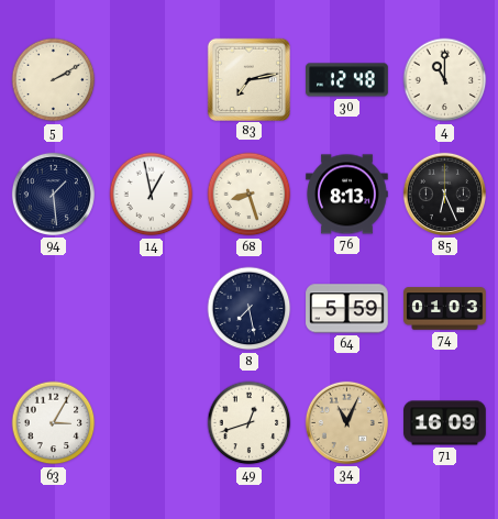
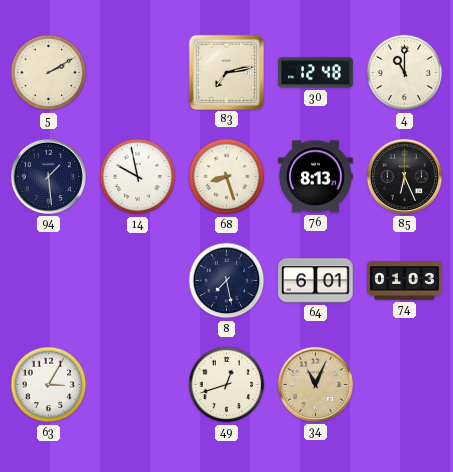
14: 12:58 -> 9:58 (138, 177)
64: 5:59 -> 6:01 (316, 281)
71: 16:09 -> none (445, 423)
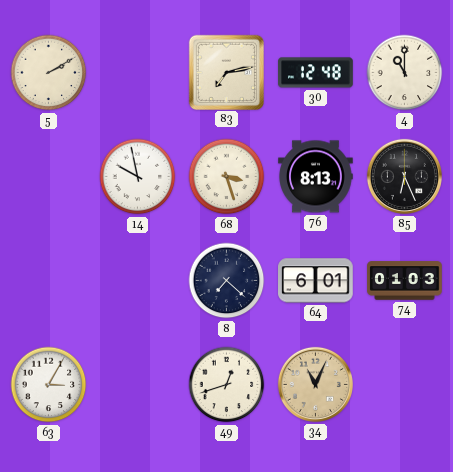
94: 1:29 -> none (48, 176)
68: 8:27 -> 3:27 (227, 177)
8: 7:28 -> 7:22 (227, 281)
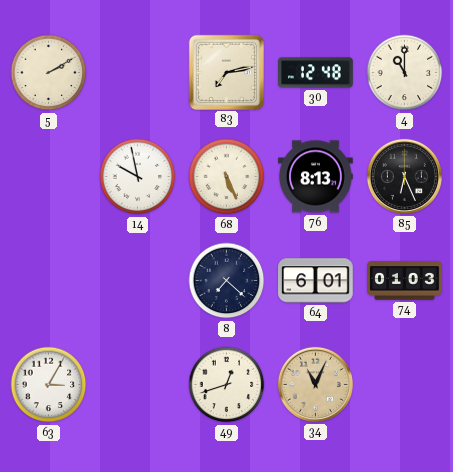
68: 3:27 -> 5:26 (227, 177)
